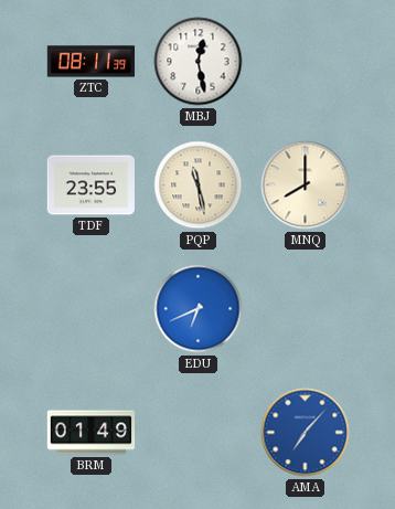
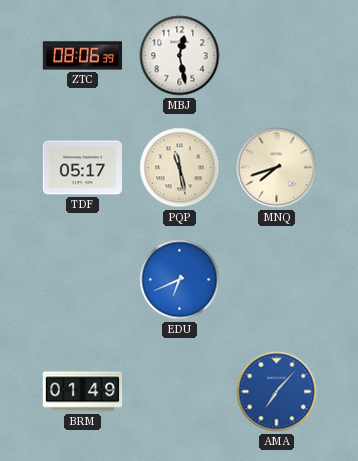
ZTC: 08:11 -> 08:06 (83, 56)
TDF: 23:55 -> 05:17 (82, 168)
MNQ: 8:00 -> 7:42 (277, 168)
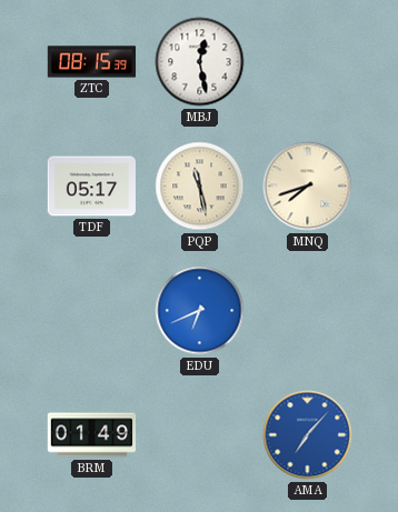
ZTC: 08:06 -> 08:15 (92, 62)
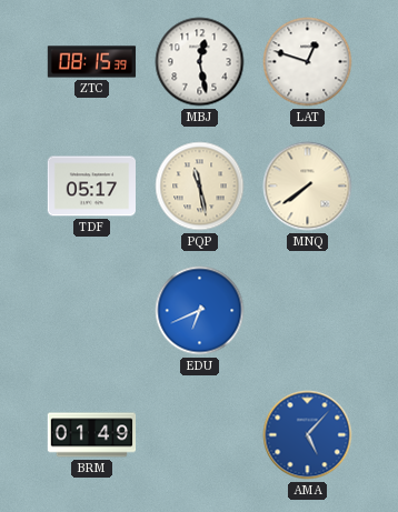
LAT: none -> 12:48 (308, 62)
MNQ: 7:42 -> 7:39 (308, 187)
AMA: 7:07 -> 5:07 (308, 435)
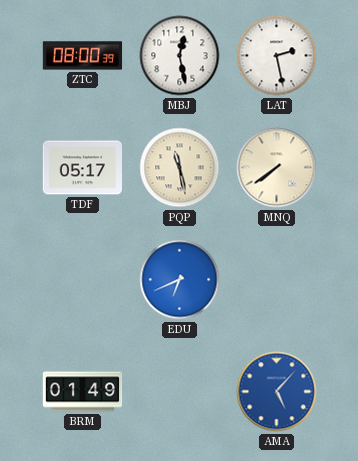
ZTC: 08:15 -> 08:00 (83, 56)
LAT: 12:48 -> 2:28 (277, 56)
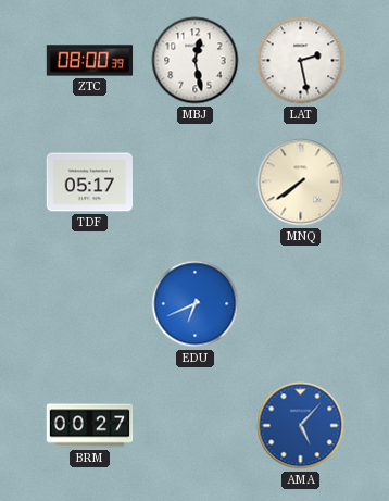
PQP: 11:28 -> none (180, 168)
BRM: 01:49 -> 00:27 (90, 426)
